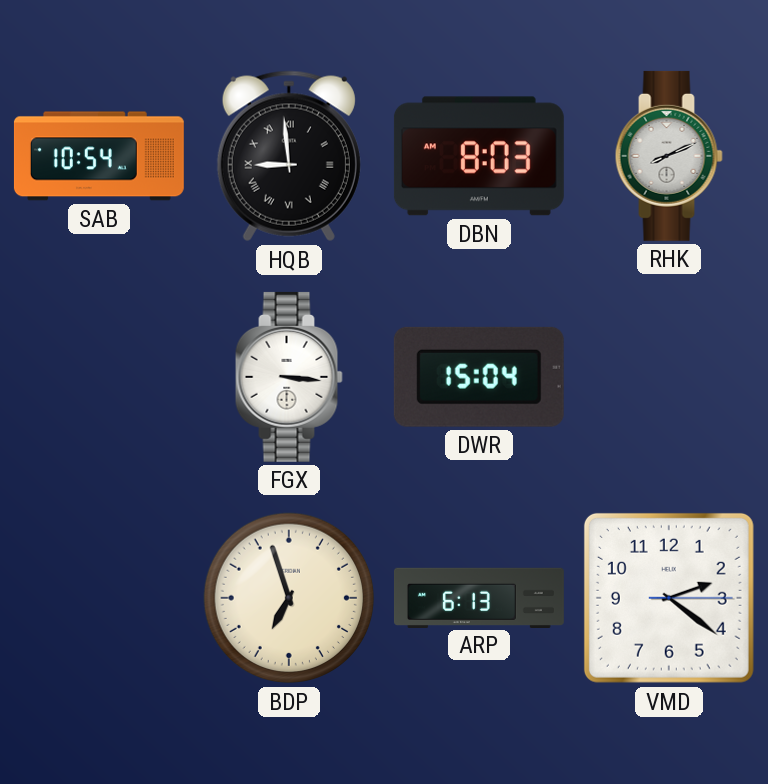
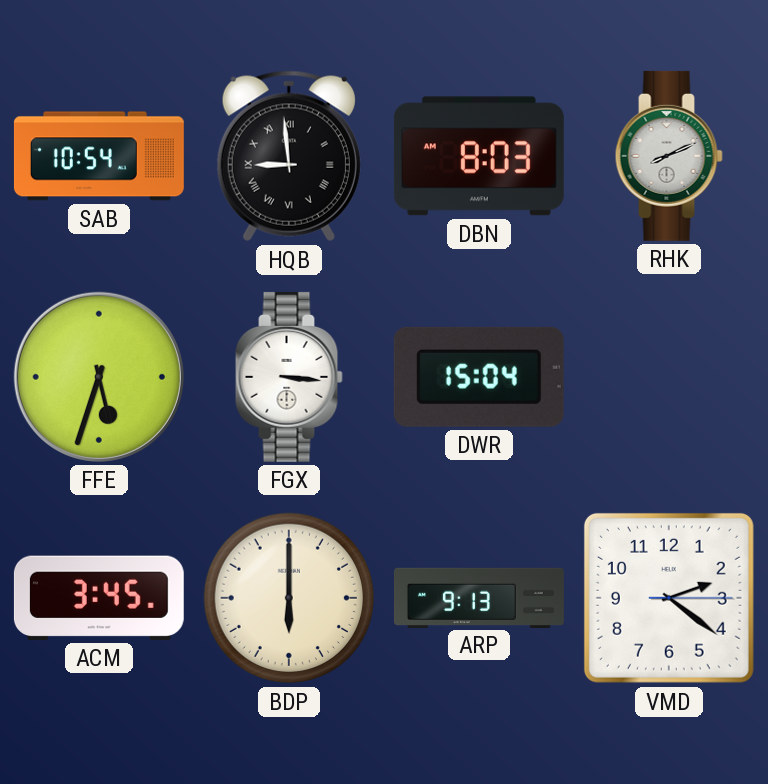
FFE: none -> 5:33 (99, 377)
ACM: none -> 3:45 (99, 598)
BDP: 6:57 -> 6:00 (288, 598)
ARP: 6:13 -> 9:13 (479, 597)
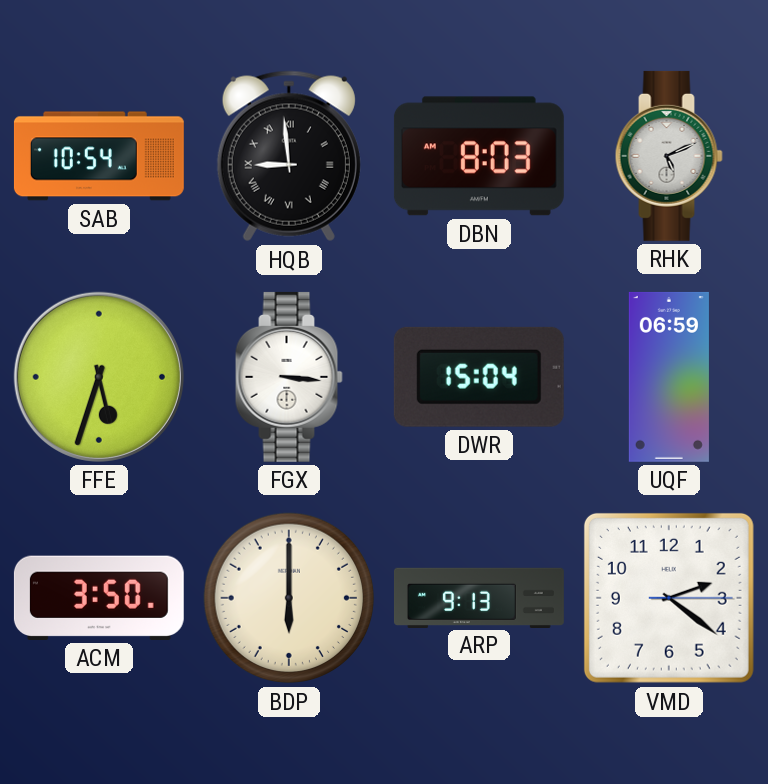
RHK: 8:11 -> 5:11 (669, 156)
UQF: none -> 06:59 (669, 377)
ACM: 3:45 -> 3:50 (99, 598)
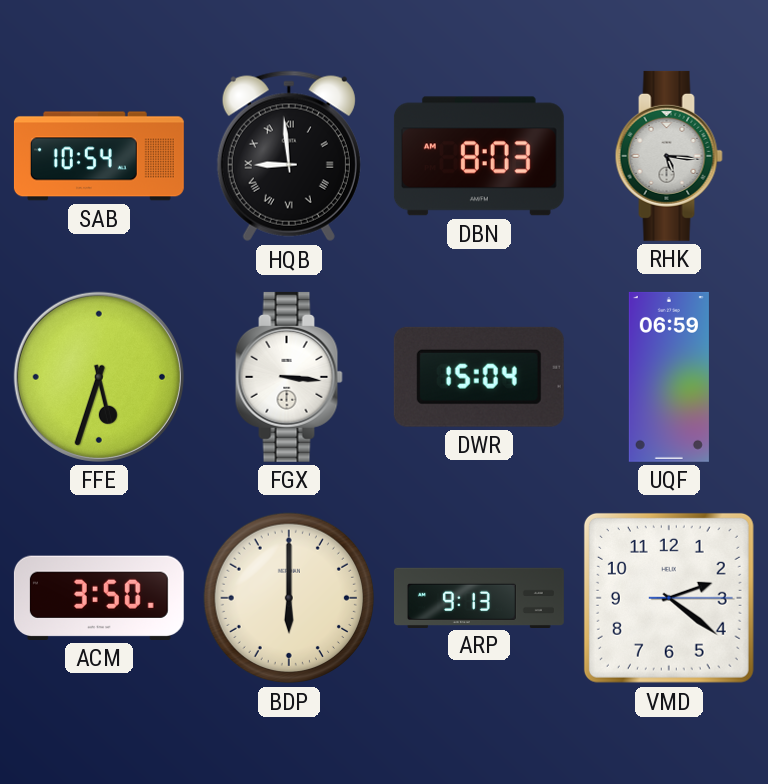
RHK: 5:11 -> 5:16 (669, 156)
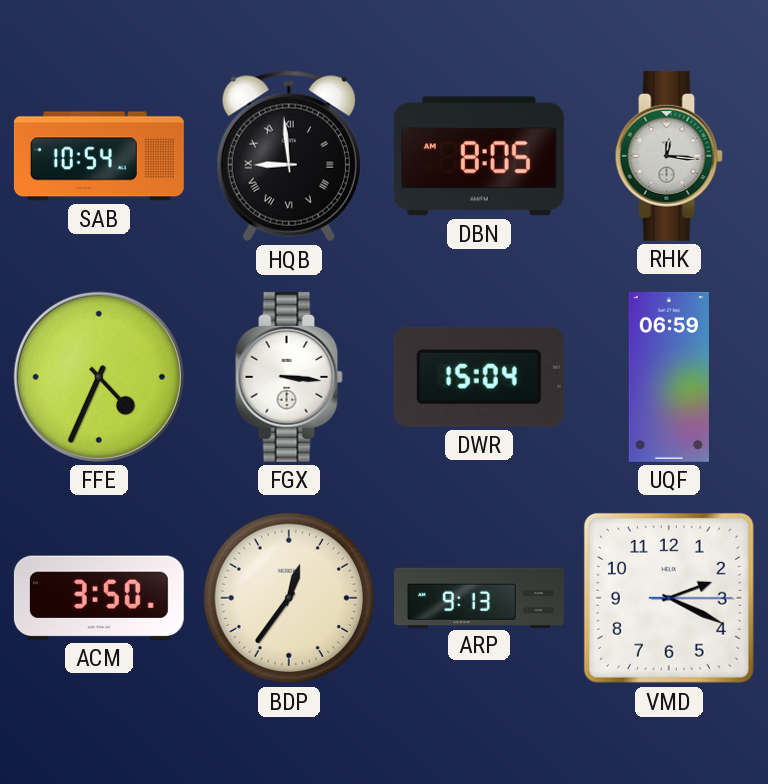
DBN: 8:03 -> 8:05 (479, 156)
RHK: 5:16 -> 12:16 (669, 156)
FFE: 5:33 -> 4:34 (99, 377)
BDP: 6:00 -> 12:36 (288, 598)
VMD: 2:21 -> 2:19 (669, 598)
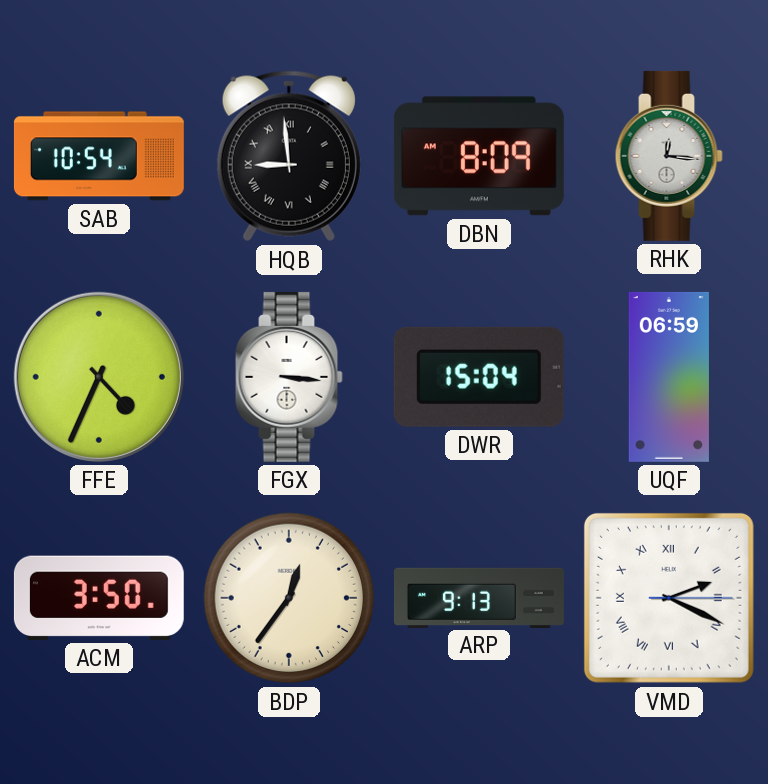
DBN: 8:05 -> 8:09 (479, 156)
VMD numerals: Arabic -> Roman (669, 598)
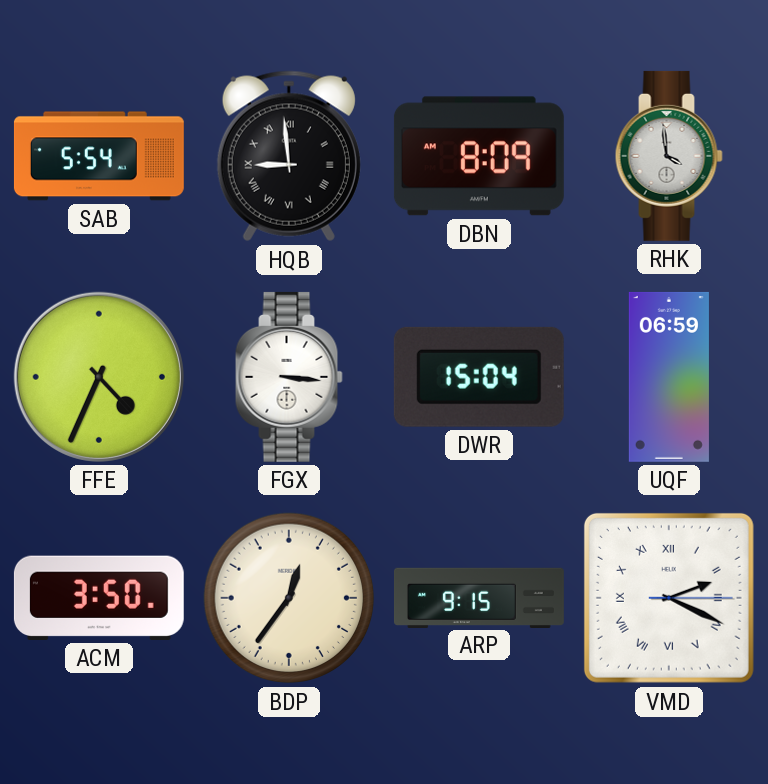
SAB: 10:54 -> 5:54 (99, 156)
RHK: 12:16 -> 3:59 (669, 156)
ARP: 9:13 -> 9:15 (479, 597)
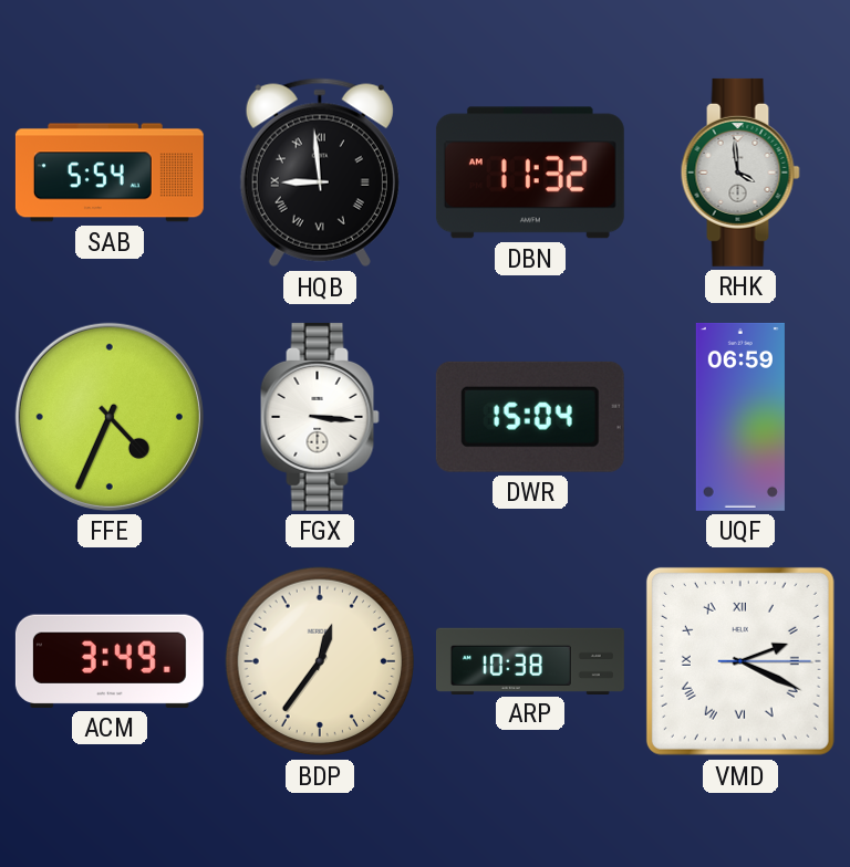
DBN: 8:09 -> 11:32 (530, 173)
ACM: 3:50 -> 3:49 (110, 661)
ARP: 9:15 -> 10:38 (530, 660)
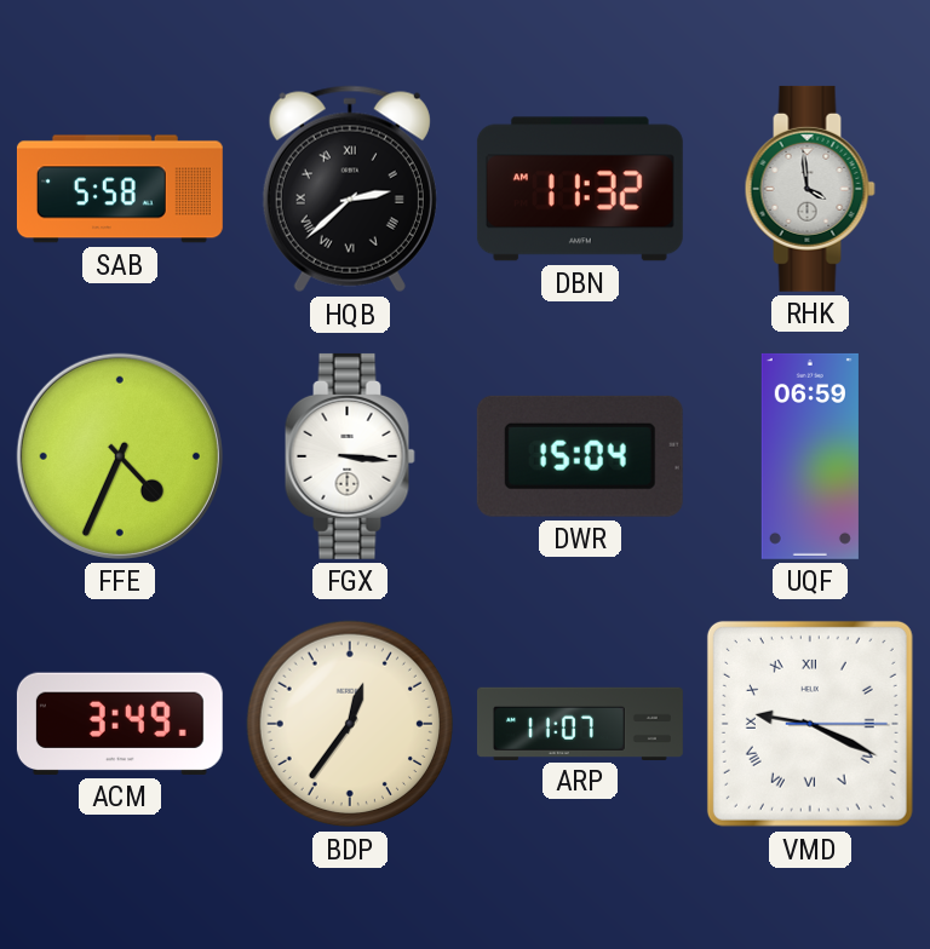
SAB: 5:54 -> 5:58 (120, 189)
HQB: 8:59 -> 2:38 (350, 189)
ARP: 10:38 -> 11:07 (580, 723)
VMD: 2:19 -> 9:19 (810, 724)
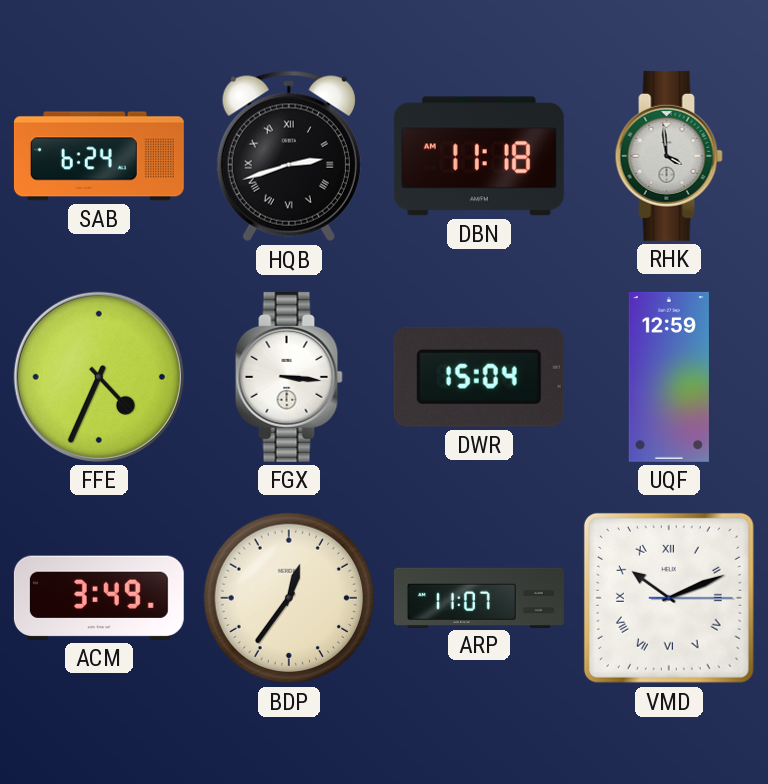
SAB: 5:58 -> 6:24 (99, 156)
HQB: 2:38 -> 2:42 (289, 156)
DBN: 11:32 -> 11:18 (479, 156)
UQF: 06:59 -> 12:59 (669, 377)
VMD: 9:19 -> 10:11 (669, 598)
